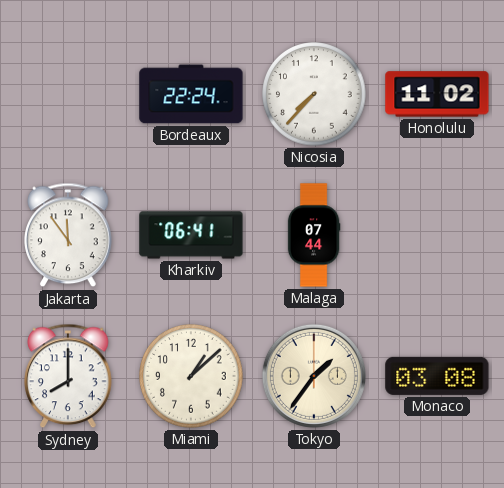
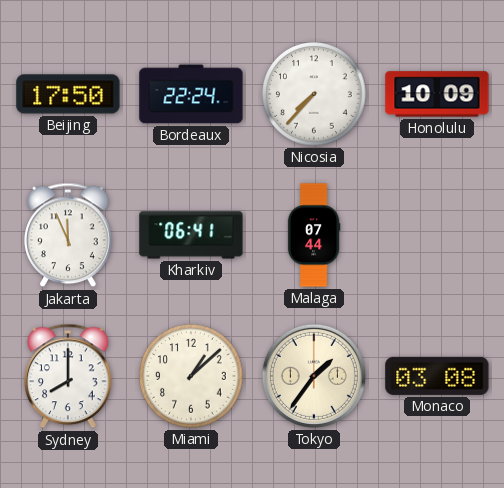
Beijing: none -> 17:50 (68, 94)
Honolulu: 11:02 -> 10:09 (437, 94)
Jakarta: 11:54 -> 11:56 (68, 235)
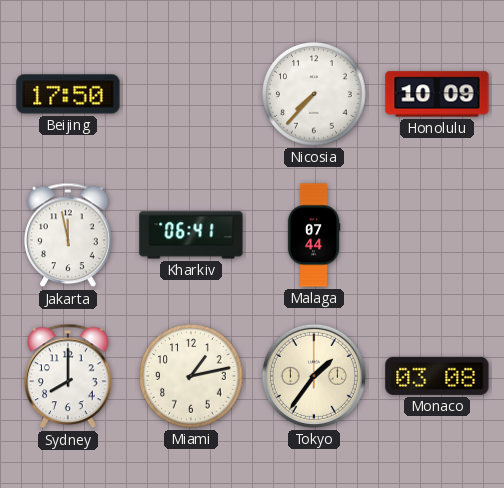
Bordeaux: 22:24 -> none (191, 94)
Jakarta: 11:56 -> 11:58 (68, 235)
Miami: 1:08 -> 1:13 (191, 376)
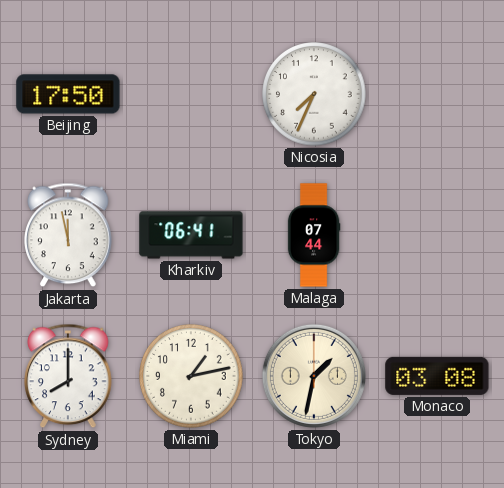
Nicosia: 7:37 -> 7:34 (314, 94)
Honolulu: 10:09 -> none (437, 94)
Tokyo: 1:36 -> 1:32 (314, 376)
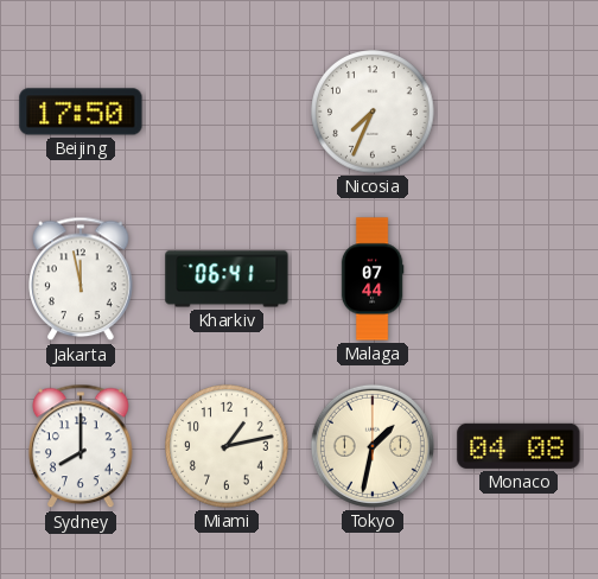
Monaco: 03:08 -> 04:08 (519, 446)
